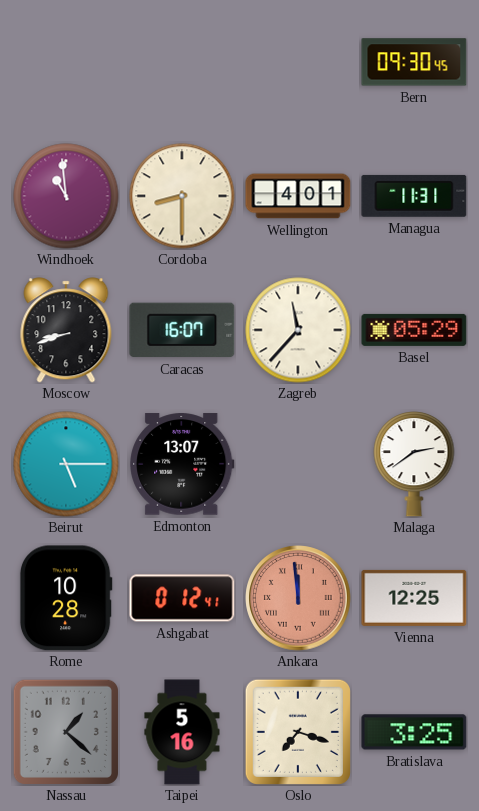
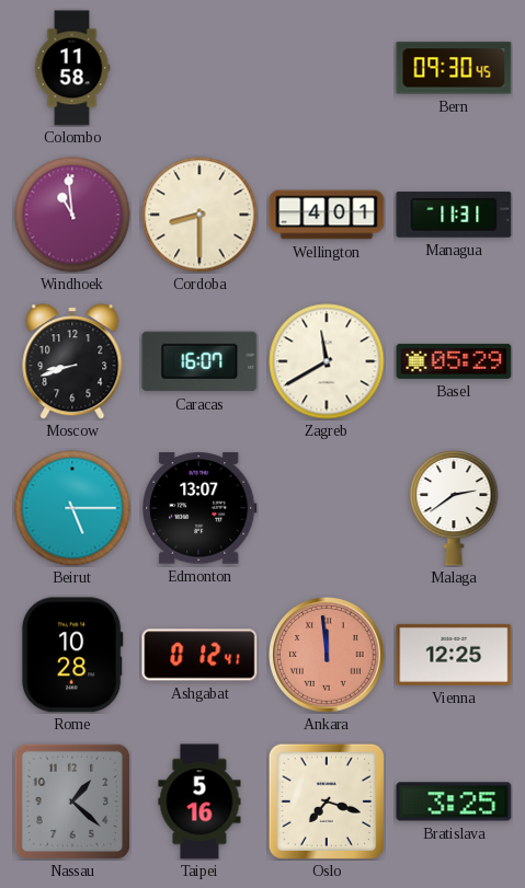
Colombo: none -> 11:58 (72, 68)
Zagreb: 11:37 -> 11:40 (327, 361)
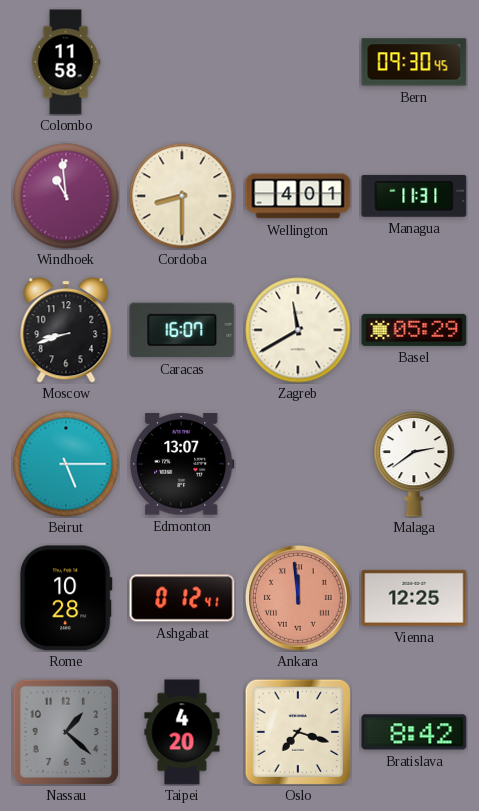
Taipei: 5:16 -> 4:20 (182, 732)
Bratislava: 3:25 -> 8:42 (414, 732)
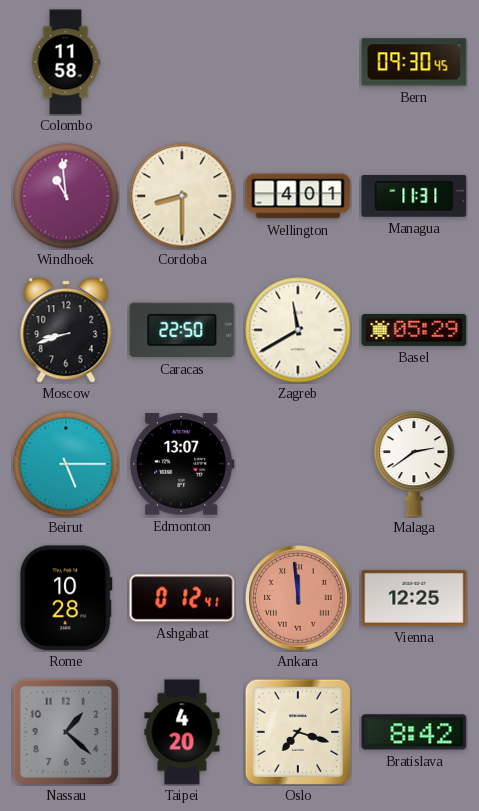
Caracas: 16:07 -> 22:50 (182, 330)
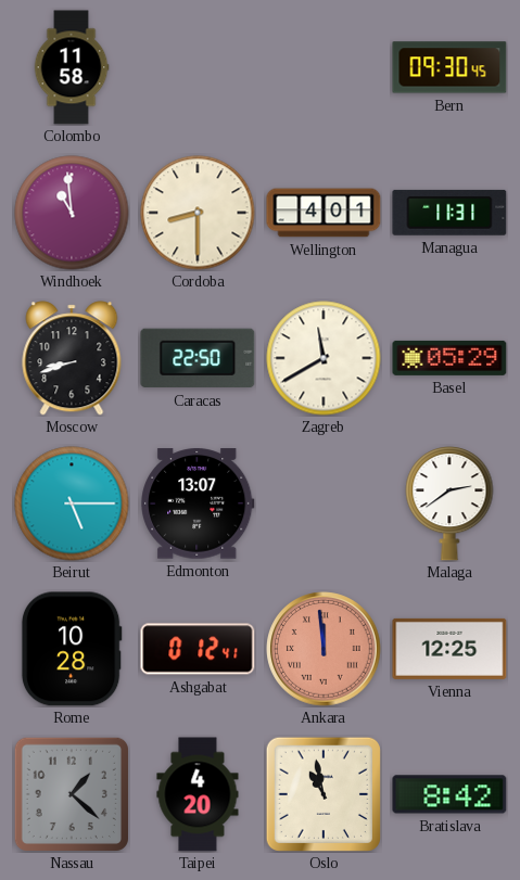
Oslo: 7:18 -> 10:58 (324, 794)
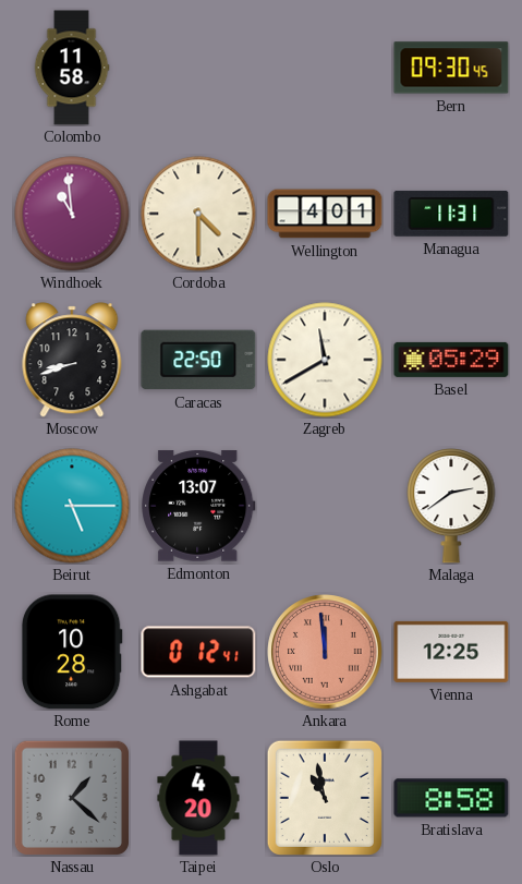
Cordoba: 8:30 -> 4:30 (198, 214)
Bratislava: 8:42 -> 8:58 (451, 798)
